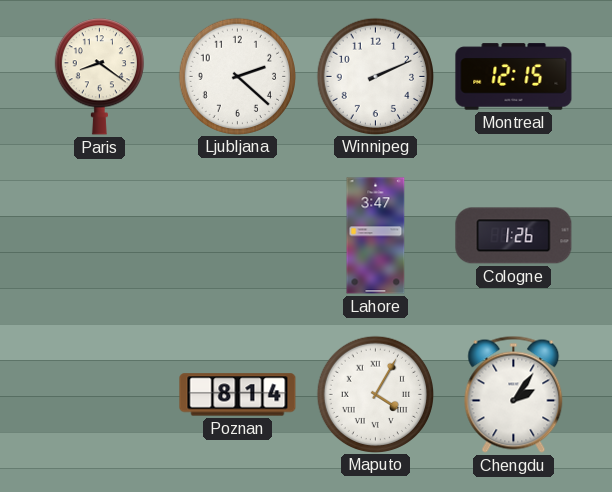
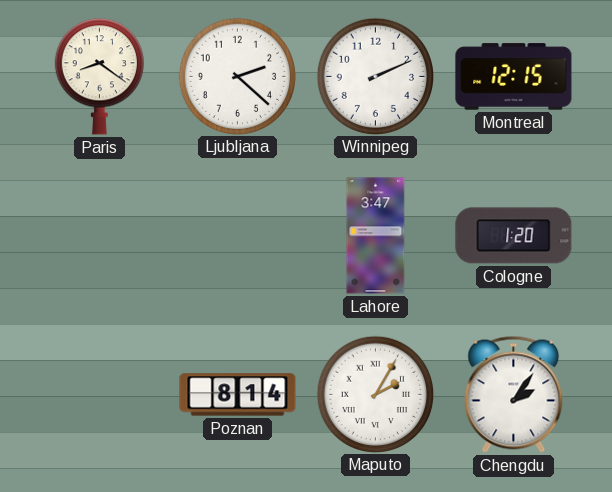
Cologne: 1:26 -> 1:20 (514, 236)
Maputo: 4:05 -> 2:05 (375, 394)
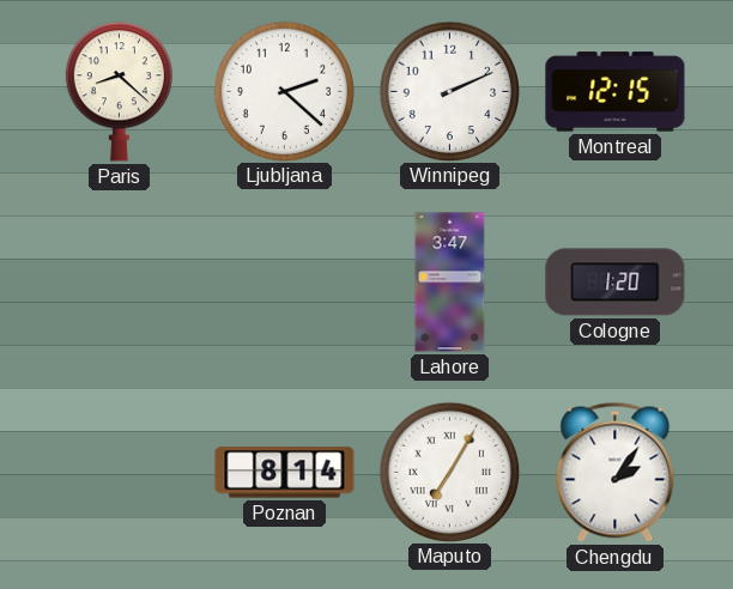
Paris: 8:21 -> 8:22 (119, 92)
Maputo: 2:05 -> 7:05 (449, 472)
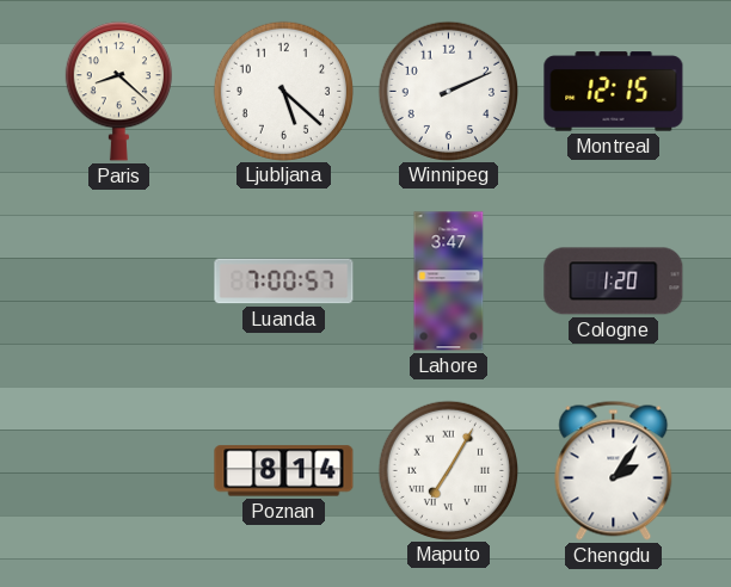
Ljubljana: 2:22 -> 5:22 (283, 91)
Luanda: none -> 7:00 (284, 282)
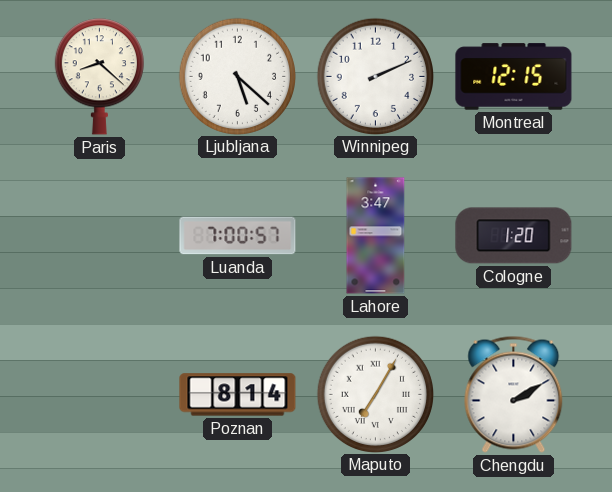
Chengdu: 2:06 -> 2:10 (514, 394)
